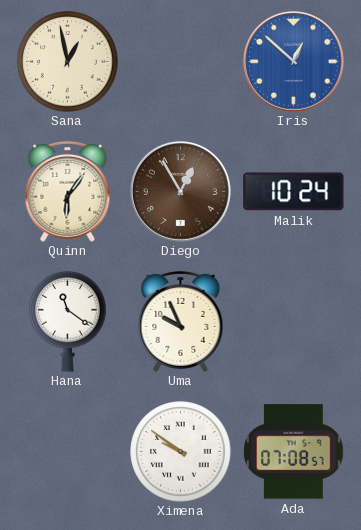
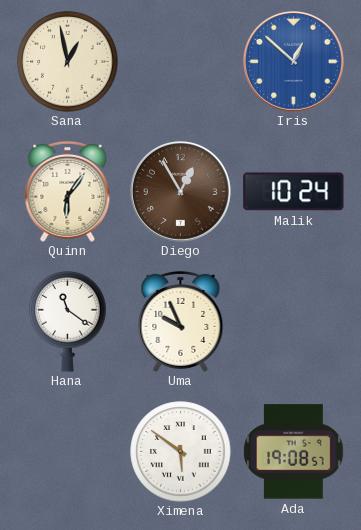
Ximena: 9:51 -> 5:51 (181, 452)
Ada: 07:08 -> 19:08 (294, 452)
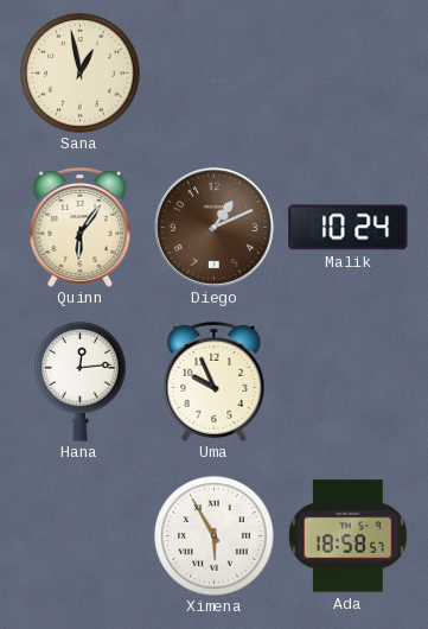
Iris: 12:52 -> none (293, 61)
Diego: 12:55 -> 1:11 (213, 227)
Hana: 11:21 -> 12:14 (81, 381)
Ximena: 5:51 -> 5:55 (215, 536)
Ada: 19:08 -> 18:58 (349, 536)
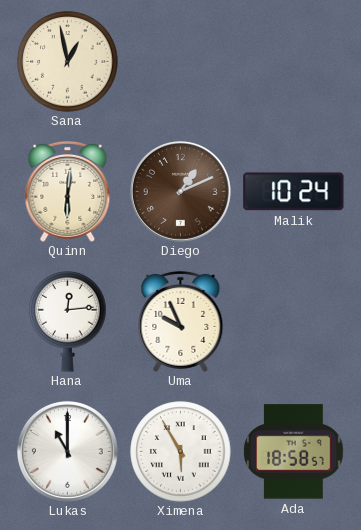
Quinn: 6:06 -> 6:01 (68, 191)
Lukas: none -> 11:00 (67, 451)
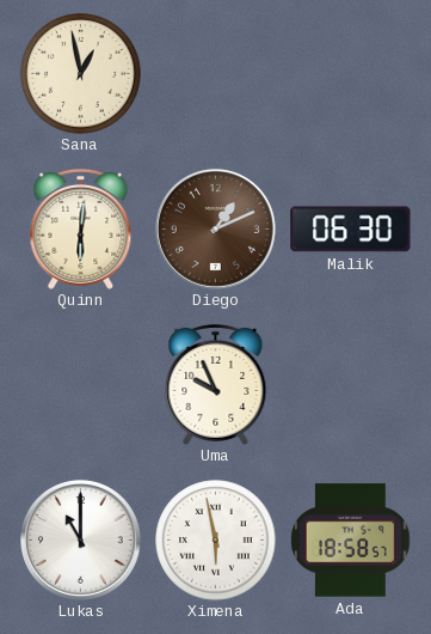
Malik: 10:24 -> 06:30 (351, 230)
Hana: 12:14 -> none (68, 321)
Ximena: 5:55 -> 5:58 (216, 541)
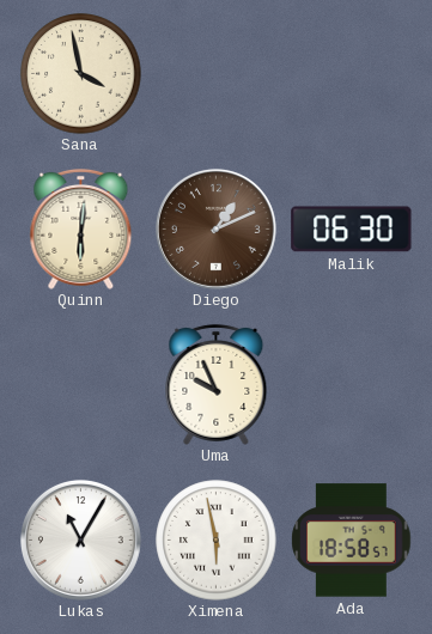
Sana: 12:58 -> 3:58 (81, 74)
Lukas: 11:00 -> 11:05 (80, 539)
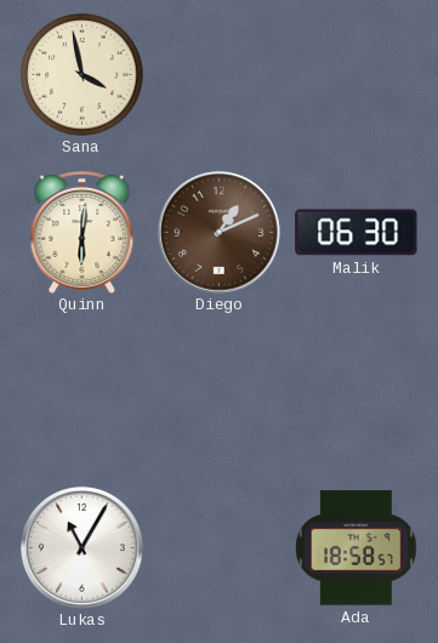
Uma: 9:56 -> none (217, 384)
Ximena: 5:58 -> none (217, 541)
